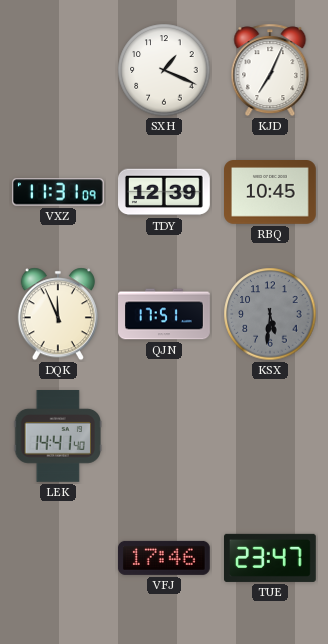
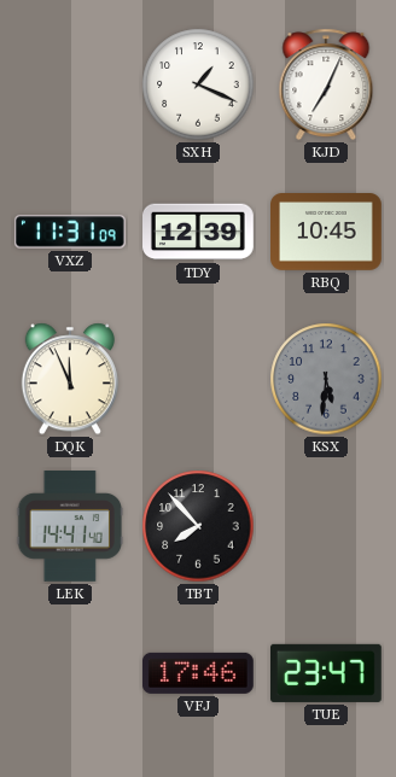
QJN: 17:51 -> none (164, 314)
TBT: none -> 7:53 (198, 526)
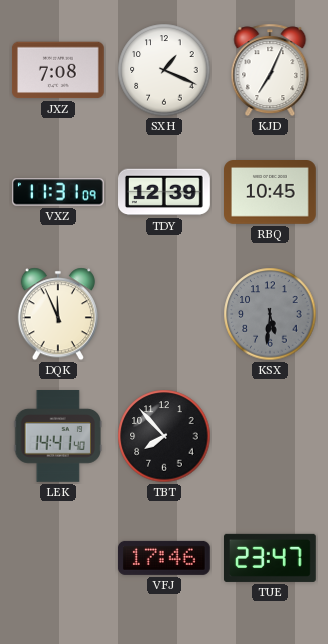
JXZ: none -> 7:08 (58, 70)
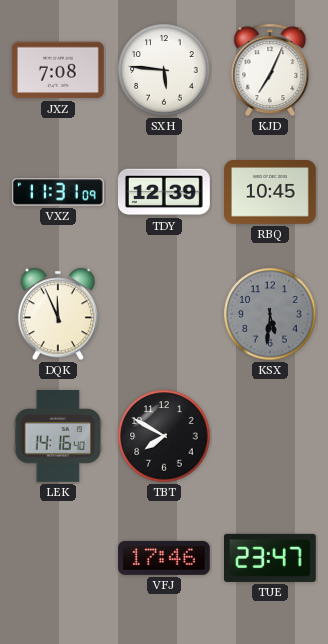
SXH: 1:19 -> 5:46 (164, 70)
LEK: 14:41 -> 14:16 (58, 437)
TBT: 7:53 -> 7:50 (164, 436)
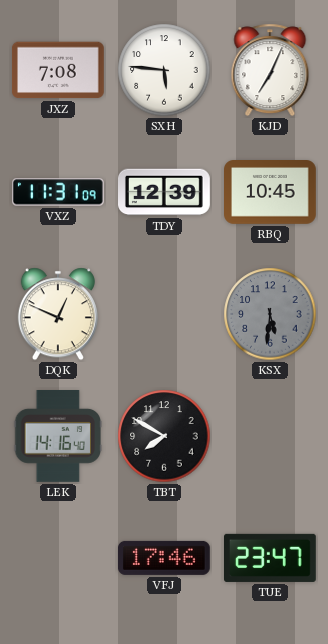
DQK: 11:56 -> 12:49 (58, 314)
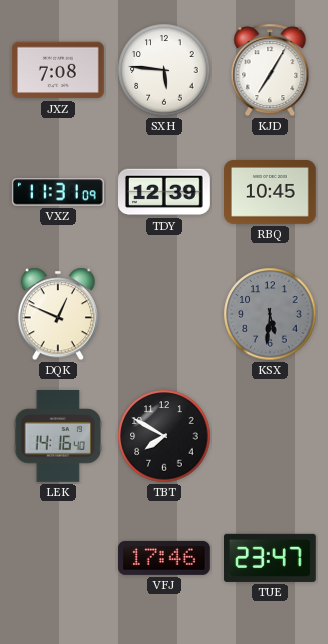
KJD: 7:04 -> 7:05 (270, 70)
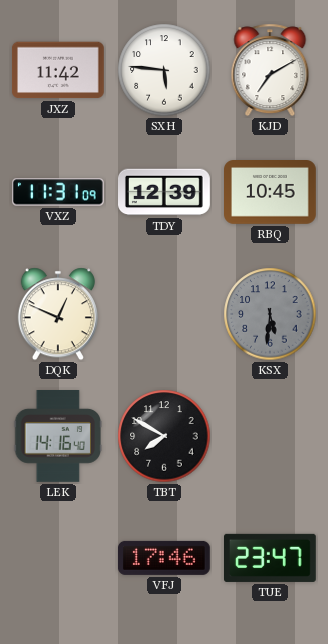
JXZ: 7:08 -> 11:42 (58, 70)
KJD: 7:05 -> 7:10 (270, 70)
